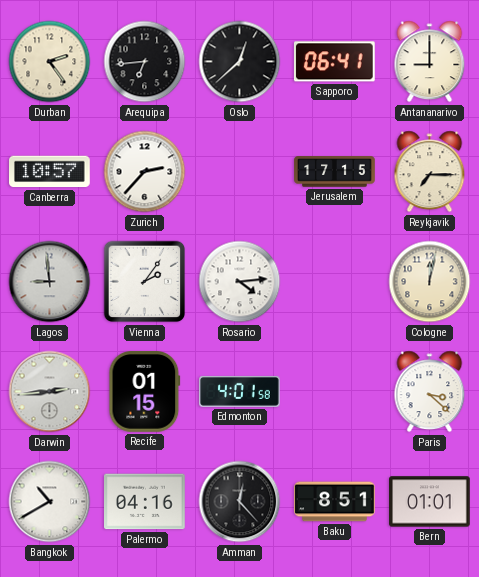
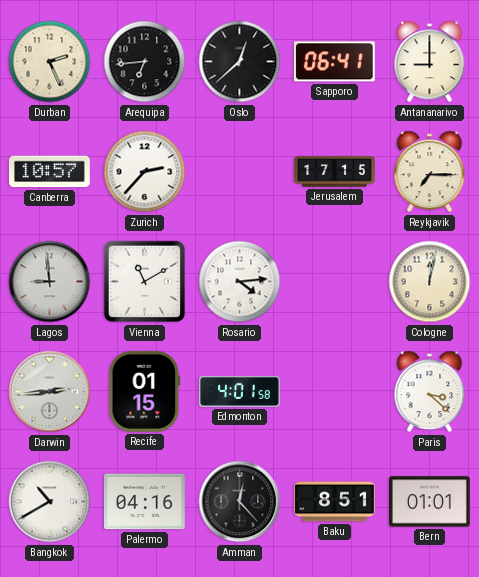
Durban: 2:24 -> 2:26 (50, 62)
Vienna: 2:06 -> 11:10 (145, 282)
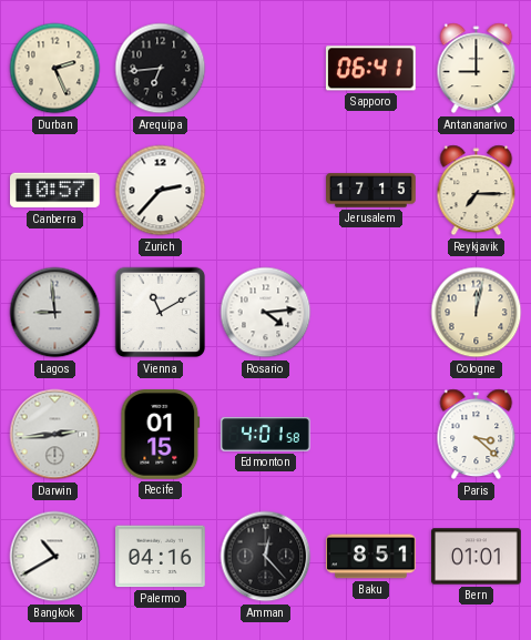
Oslo: 12:38 -> none (240, 62)
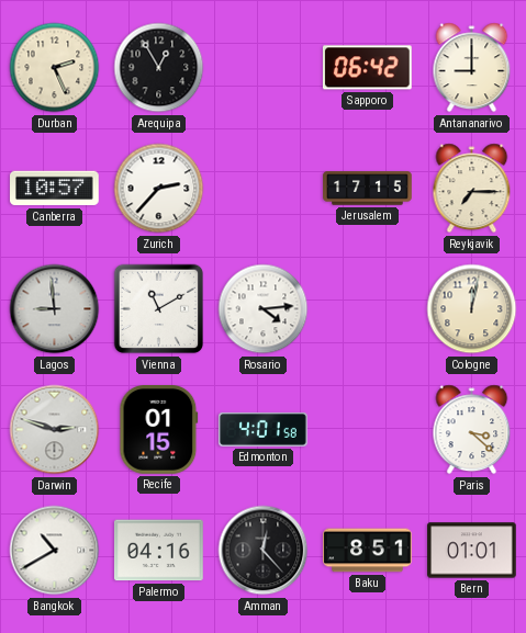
Arequipa: 6:44 -> 12:55 (159, 68)
Sapporo: 06:41 -> 06:42 (367, 68)
Darwin: 2:44 -> 2:48 (55, 430)
